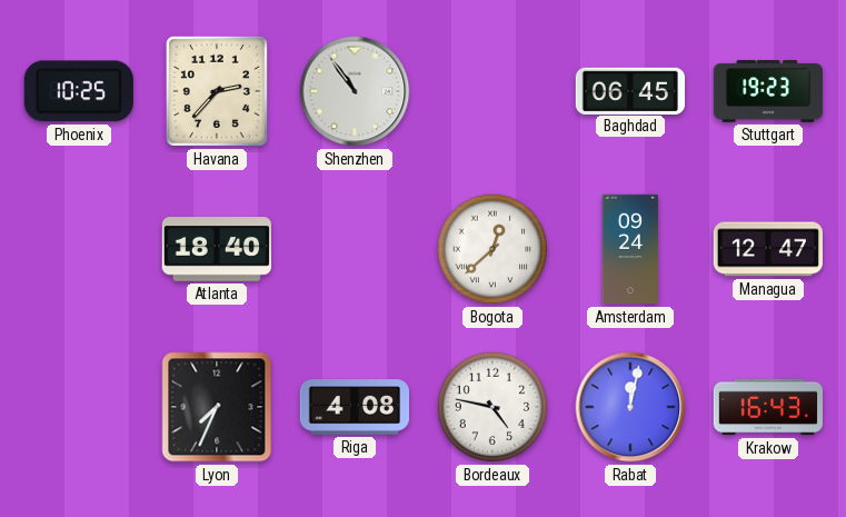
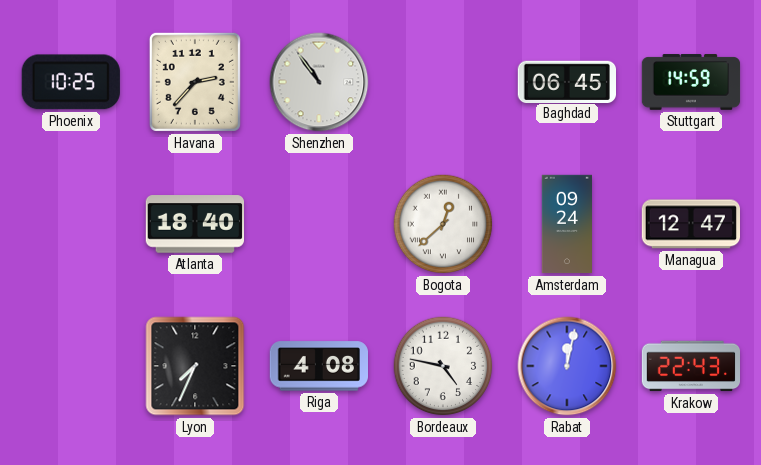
Stuttgart: 19:23 -> 14:59 (691, 82)
Krakow: 16:43 -> 22:43 (690, 366)
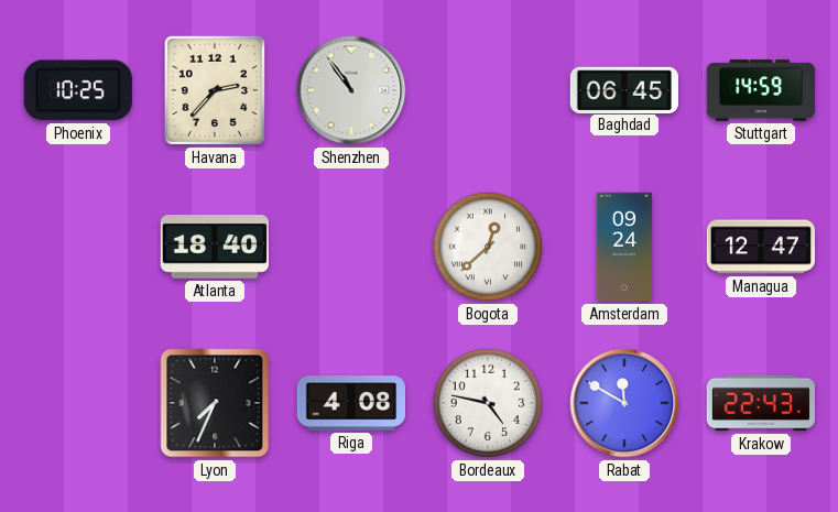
Rabat: 12:02 -> 11:50 (624, 403)
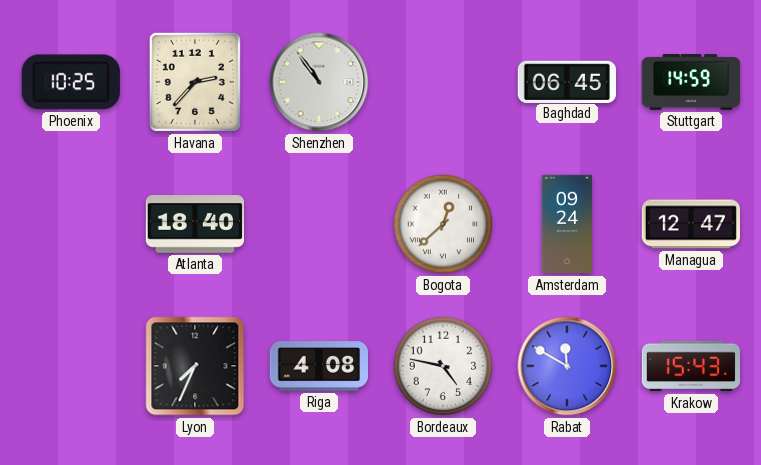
Krakow: 22:43 -> 15:43 (690, 366)
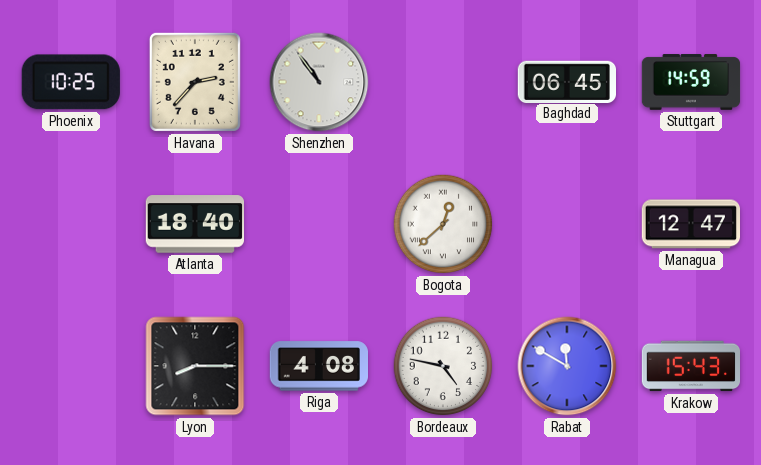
Amsterdam: 09:24 -> none (567, 224)
Lyon: 7:34 -> 8:15 (195, 366)
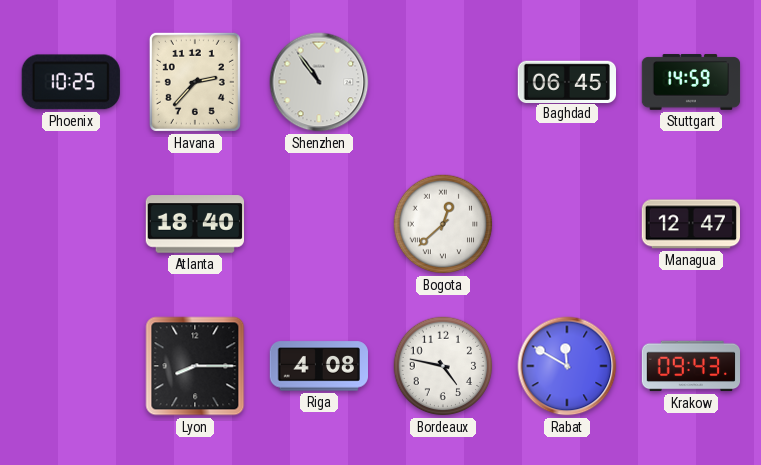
Krakow: 15:43 -> 09:43 (690, 366)
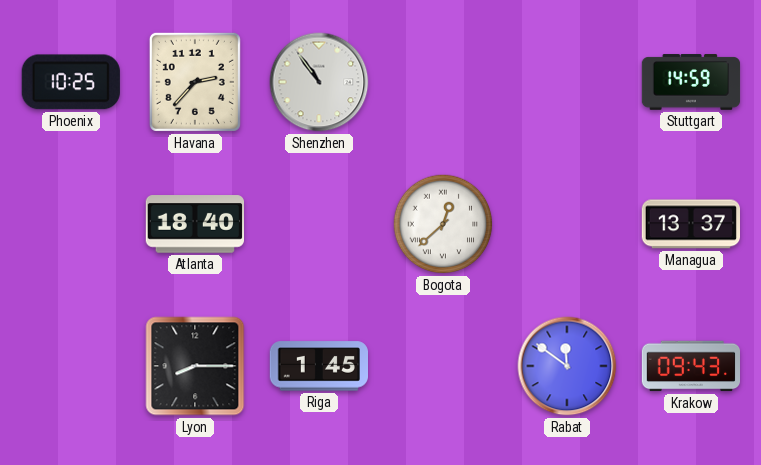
Baghdad: 06:45 -> none (566, 81)
Managua: 12:47 -> 13:37 (690, 224)
Riga: 4:08 -> 1:45 (318, 366)
Bordeaux: 4:47 -> none (443, 366)
Rabat: 11:50 -> 11:51 (567, 366)
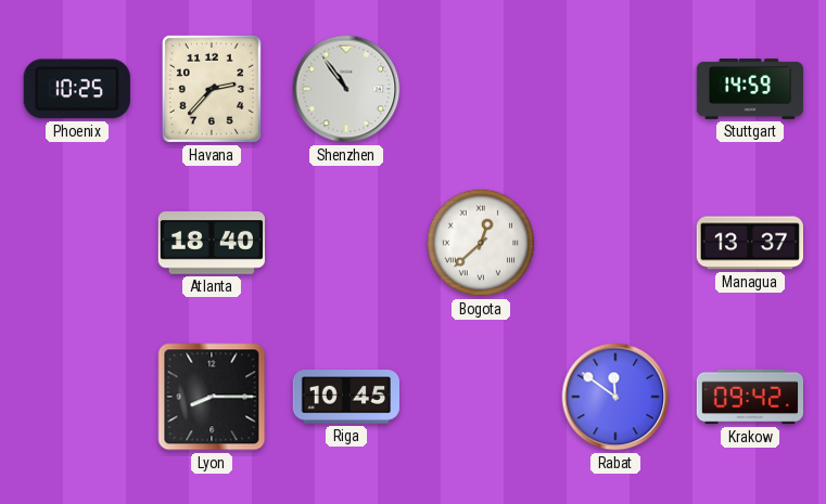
Riga: 1:45 -> 10:45 (345, 397)
Krakow: 09:43 -> 09:42 (749, 397)
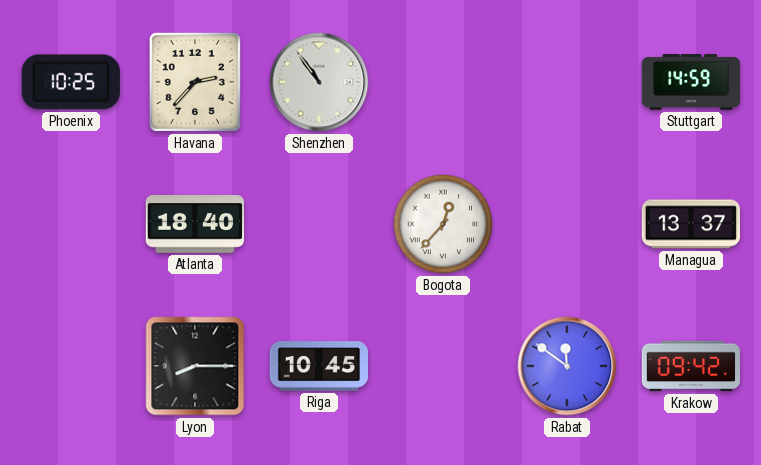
Bogota: 12:38 -> 12:37 (443, 224)
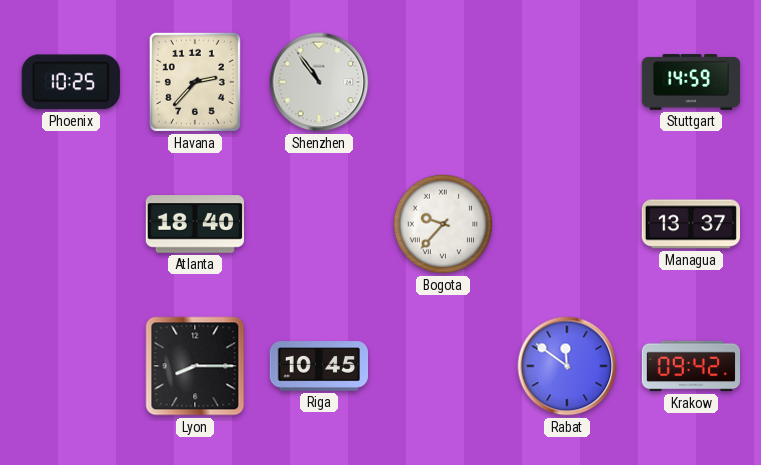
Bogota: 12:37 -> 9:37 (443, 224)
